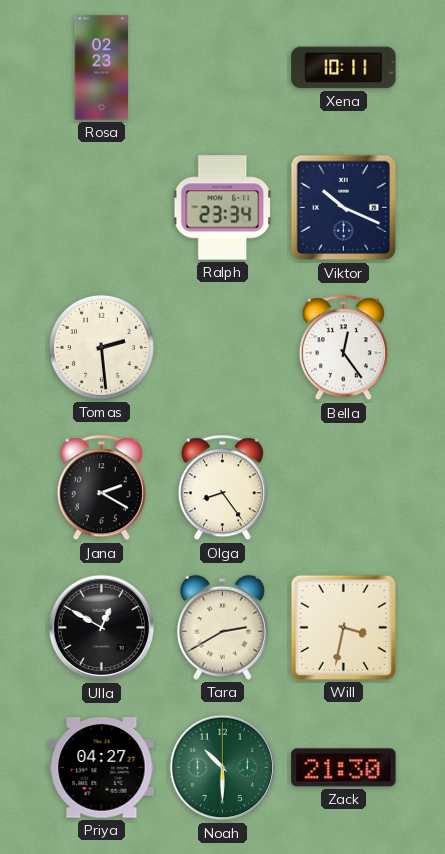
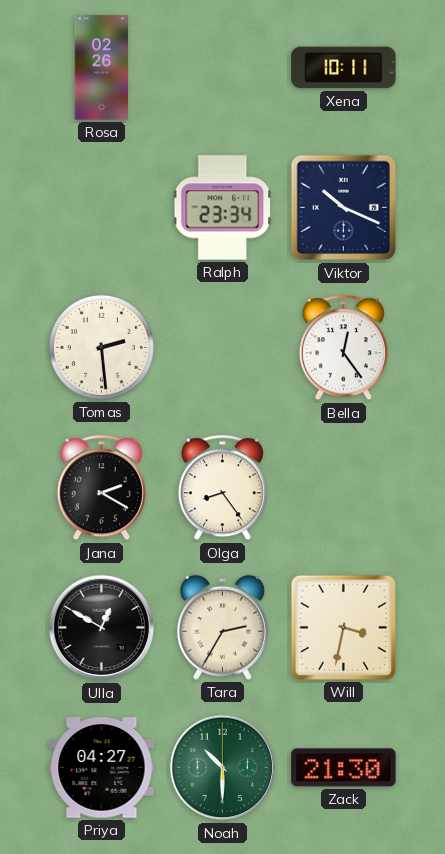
Rosa: 02:23 -> 02:26 (102, 68)
Tara: 2:40 -> 2:35 (222, 627)
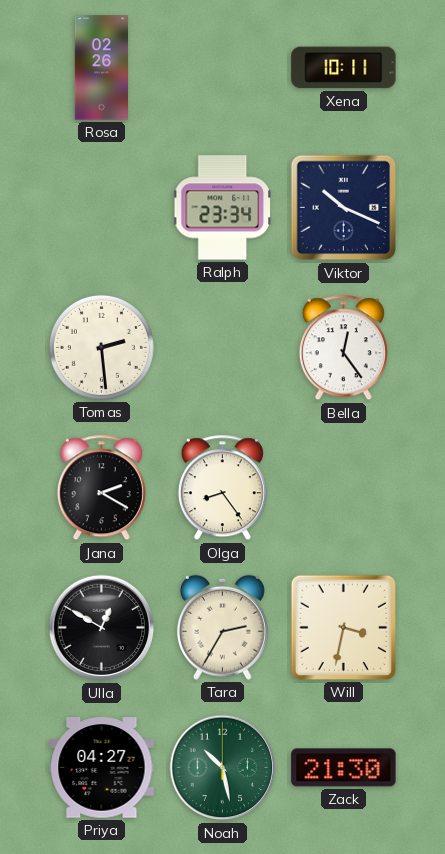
Noah: 10:30 -> 10:28 (223, 768)
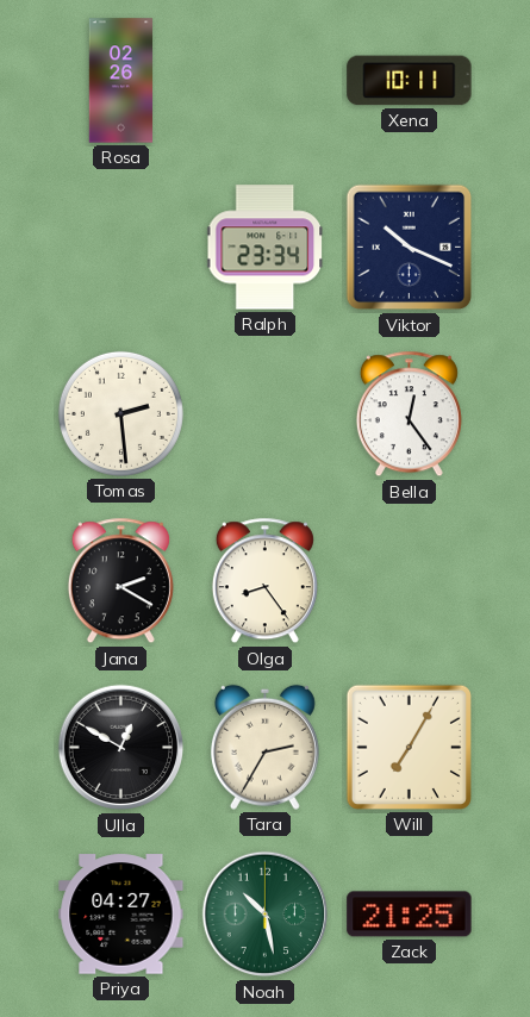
Will: 3:32 -> 7:05 (409, 747)
Zack: 21:30 -> 21:25 (410, 915)
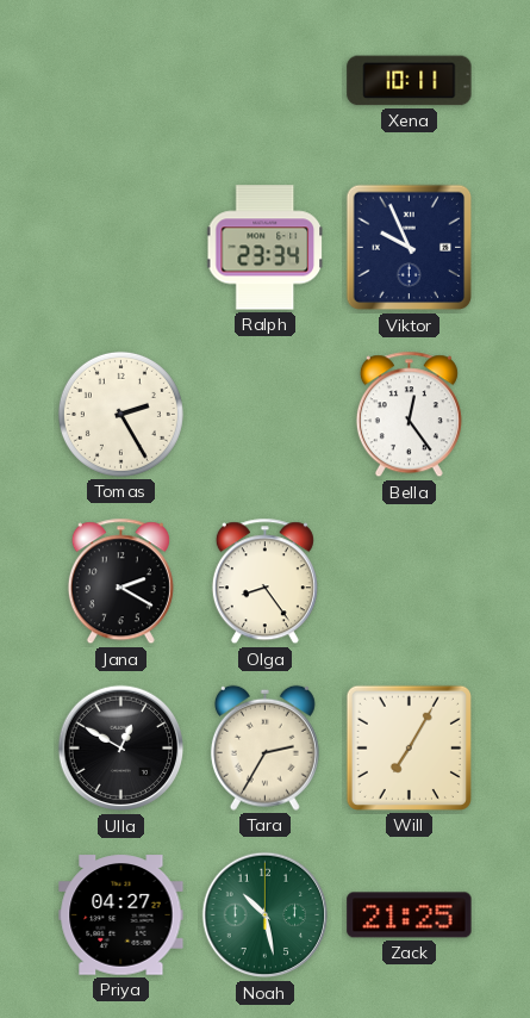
Rosa: 02:26 -> none (121, 81)
Viktor: 10:19 -> 9:56 (410, 248)
Tomas: 2:29 -> 2:25 (120, 414)
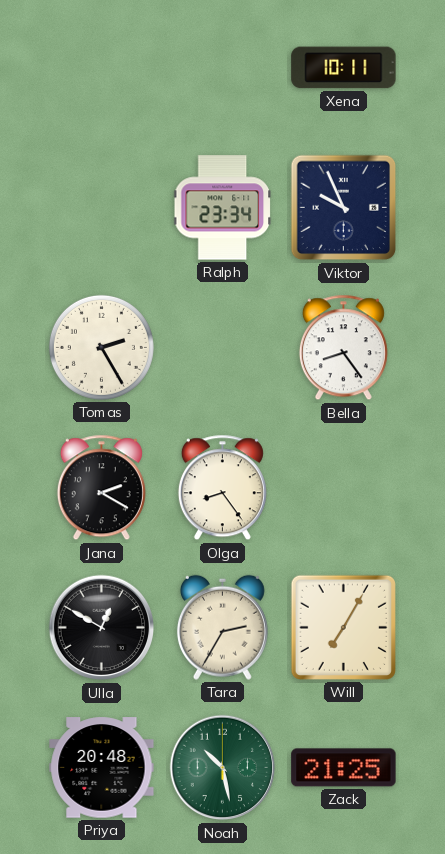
Bella: 12:24 -> 8:24 (343, 348)
Priya: 04:27 -> 20:48 (102, 768)
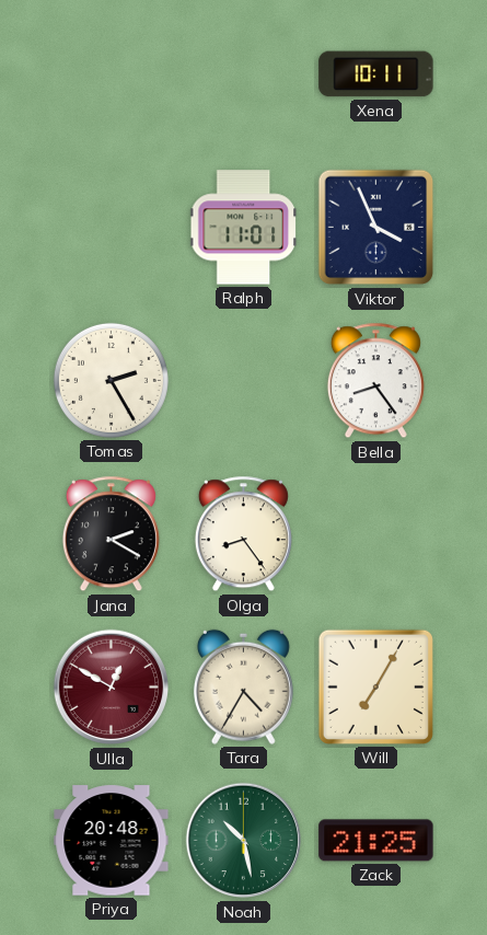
Ralph: 23:34 -> 11:01 (243, 228)
Viktor: 9:56 -> 3:56 (376, 228)
Ulla dial: black -> burgundy (112, 688)
Tara: 2:35 -> 4:35 (243, 686)
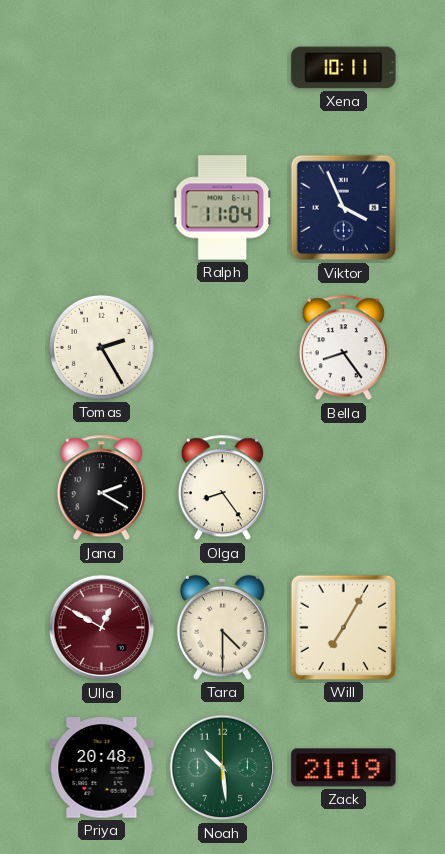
Ralph: 11:01 -> 11:04 (222, 208)
Tara: 4:35 -> 4:30 (222, 627)
Noah: 10:28 -> 10:29 (223, 768)
Zack: 21:25 -> 21:19 (344, 768)
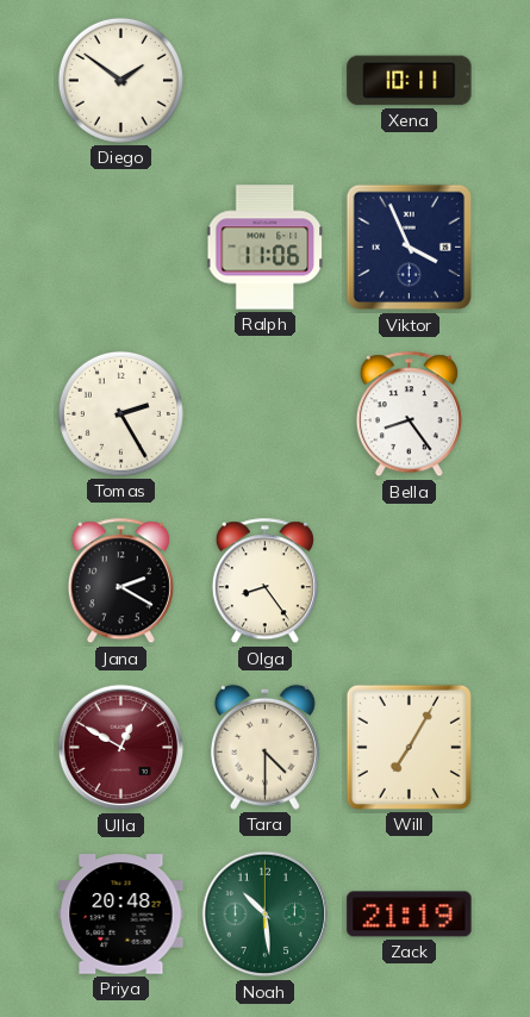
Diego: none -> 1:51 (120, 80)
Ralph: 11:04 -> 11:06 (264, 248)
